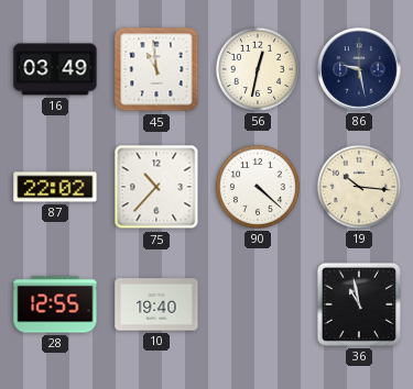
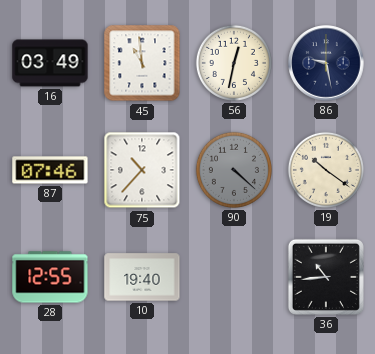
87: 22:02 -> 07:46 (50, 170)
90 dial: white -> grey (234, 170)
19: 10:16 -> 10:21 (326, 170)
36: 10:58 -> 10:44 (326, 277)
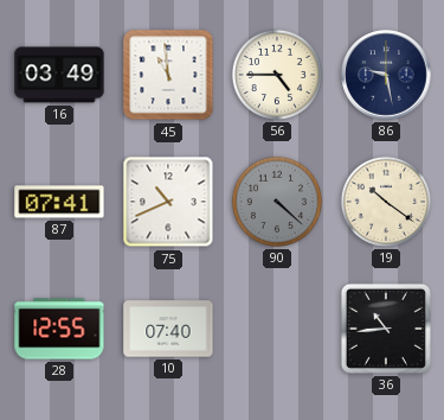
56: 12:32 -> 4:45 (277, 75)
87: 07:46 -> 07:41 (59, 202)
75: 10:37 -> 10:41 (168, 202)
10: 19:40 -> 07:40 (168, 329)
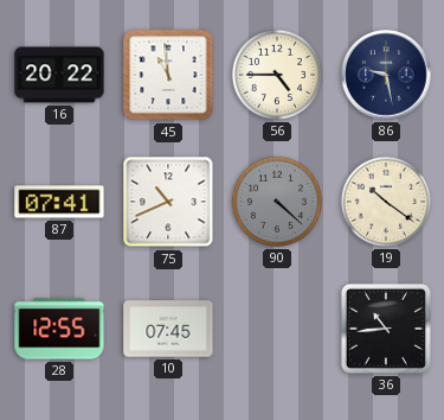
16: 03:49 -> 20:22 (59, 75)
10: 07:40 -> 07:45 (168, 329)
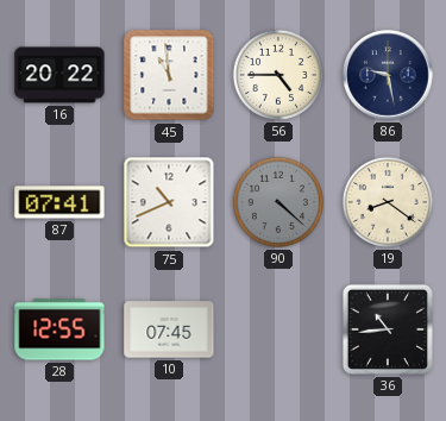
19: 10:21 -> 8:21 (388, 202)
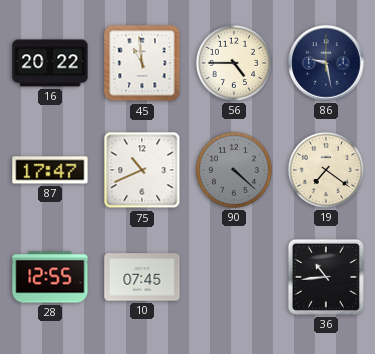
87: 07:41 -> 17:47 (50, 170)
19: 8:21 -> 7:21 (326, 170)
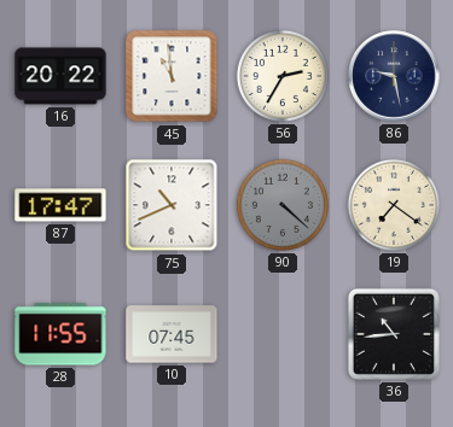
56: 4:45 -> 2:35 (283, 76)
28: 12:55 -> 11:55 (60, 334)
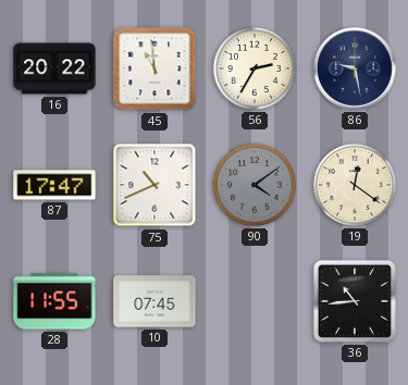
90: 4:22 -> 4:09 (255, 185)
19: 7:21 -> 12:21 (355, 185)
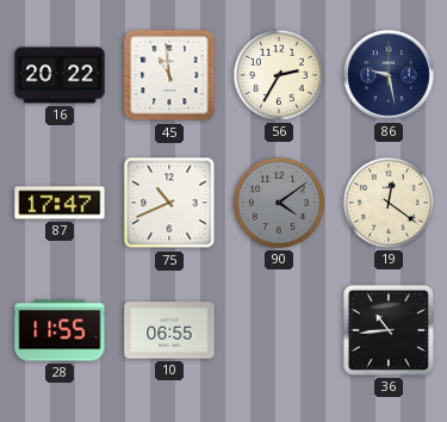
10: 07:45 -> 06:55 (169, 330)
